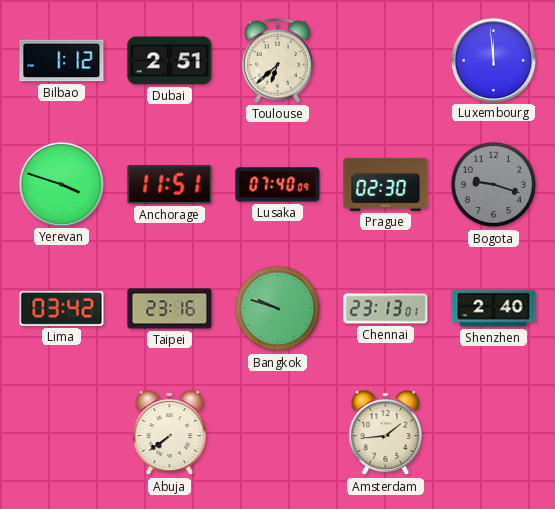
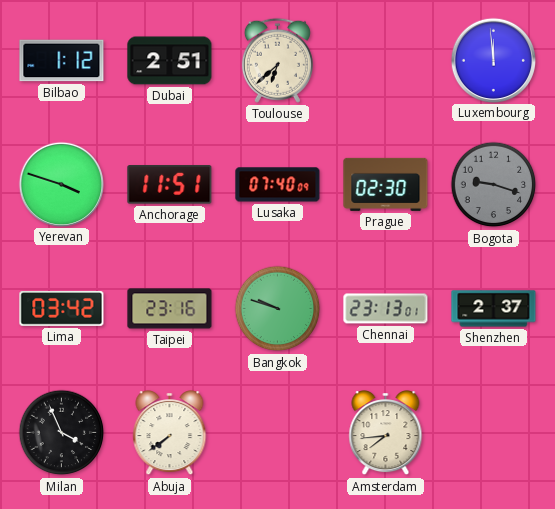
Shenzhen: 2:40 -> 2:37 (494, 309)
Milan: none -> 3:56 (62, 433)
Amsterdam: 1:44 -> 7:44 (386, 433)
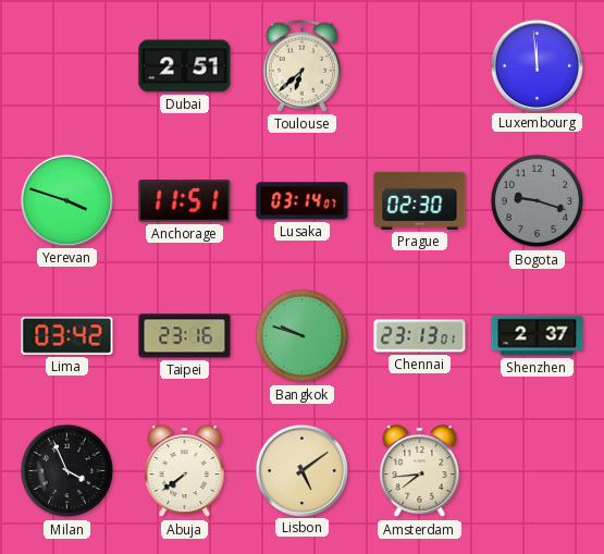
Bilbao: 1:12 -> none (62, 61)
Lusaka: 07:40 -> 03:14 (303, 201)
Lisbon: none -> 5:09 (301, 470)
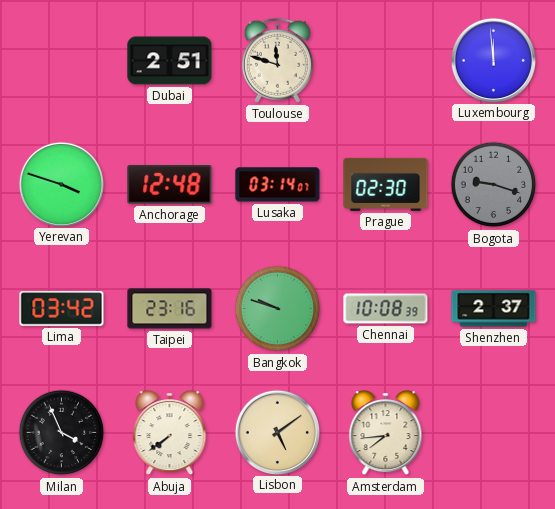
Toulouse: 6:38 -> 11:48 (277, 60)
Anchorage: 11:51 -> 12:48 (170, 185)
Chennai: 23:13 -> 10:08 (386, 309)
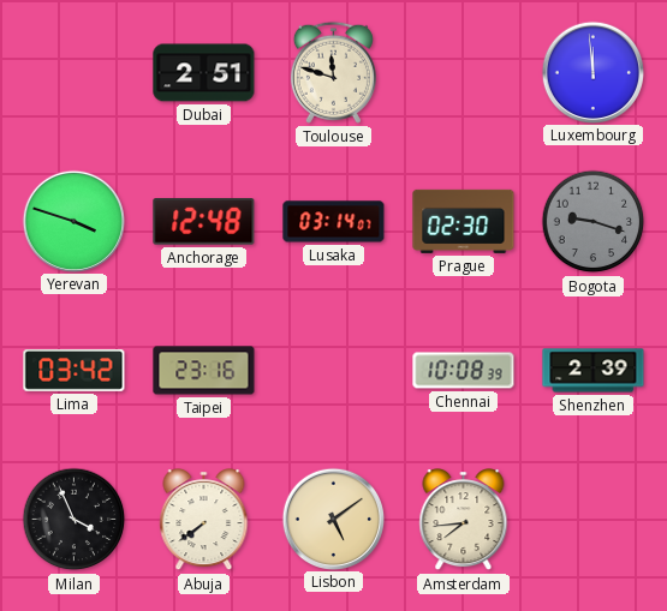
Bangkok: 9:48 -> none (278, 309)
Shenzhen: 2:37 -> 2:39 (594, 371)
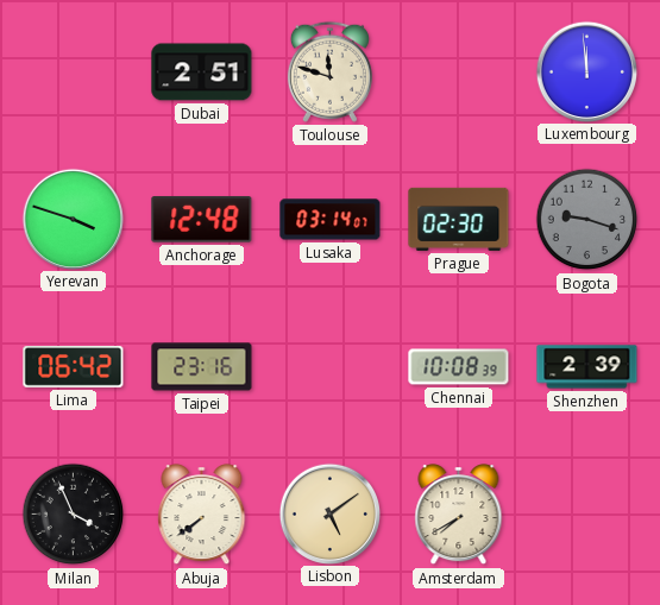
Lima: 03:42 -> 06:42 (74, 367)
Amsterdam: 7:44 -> 7:40 (459, 515)
